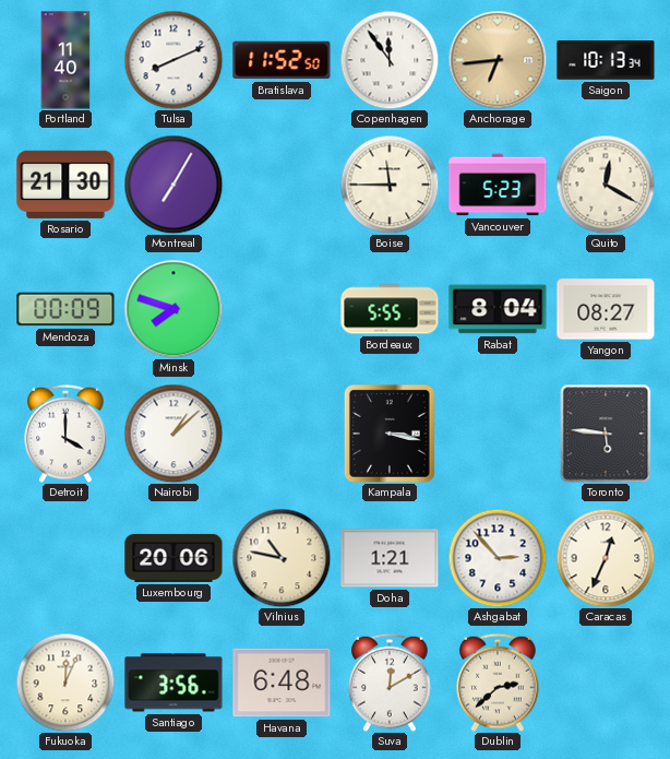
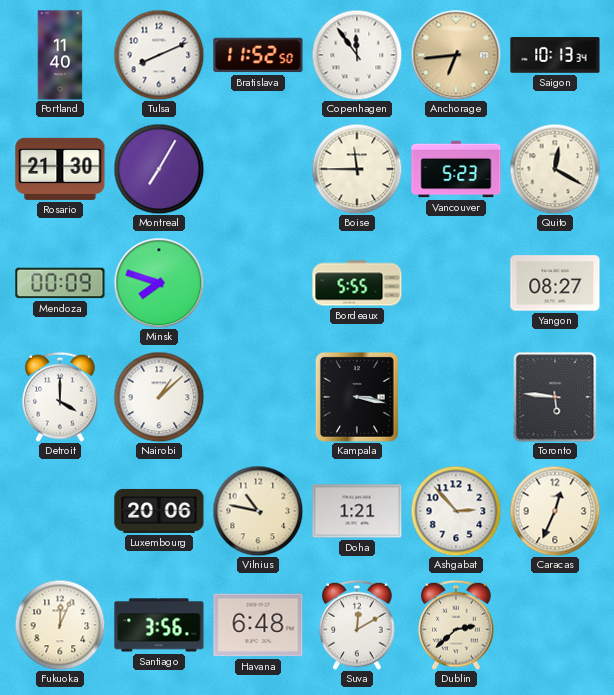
Rabat: 8:04 -> none (498, 309)
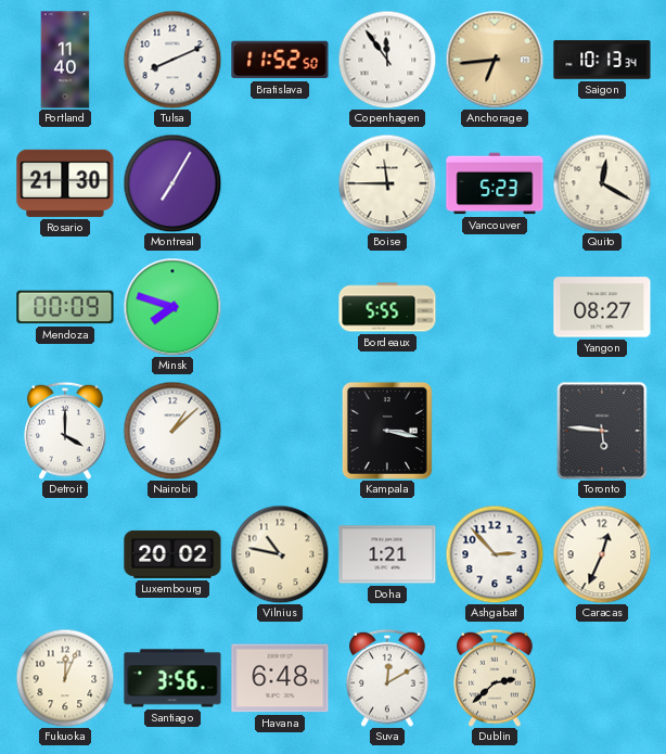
Luxembourg: 20:06 -> 20:02 (172, 554)
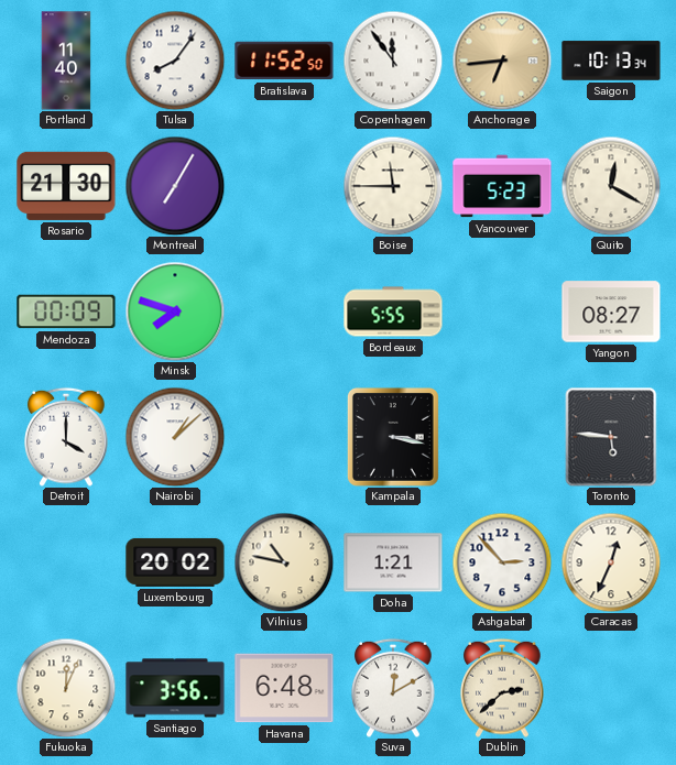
Tulsa: 8:11 -> 8:06 (175, 61)
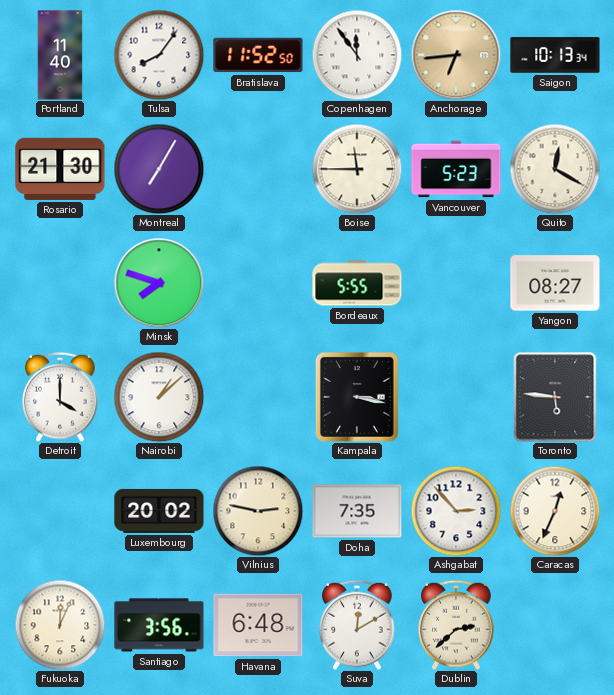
Mendoza: 00:09 -> none (66, 312)
Vilnius: 10:47 -> 2:47 (258, 511)
Doha: 1:21 -> 7:35 (357, 511)
